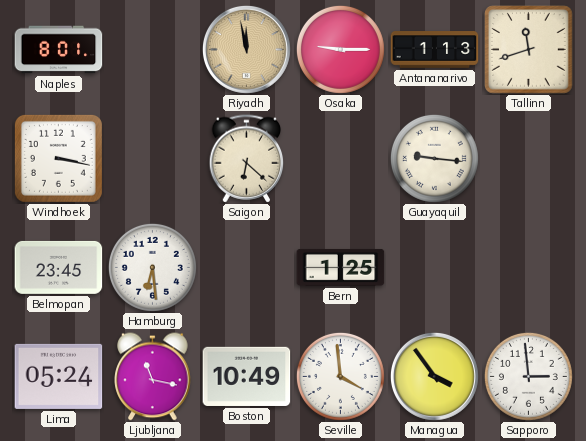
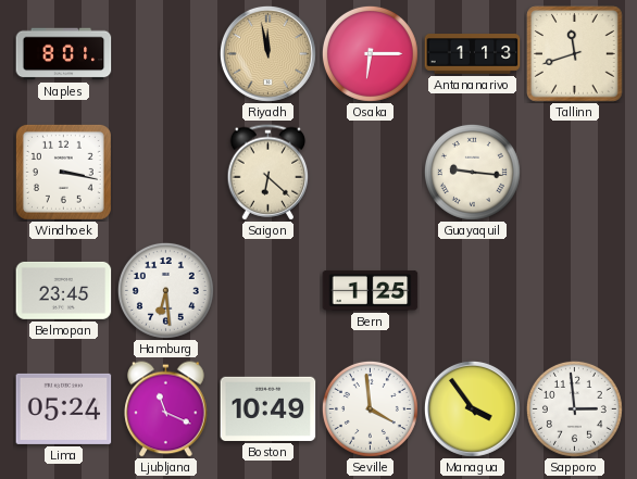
Osaka: 9:15 -> 6:15 (370, 53)
Ljubljana: 11:17 -> 11:19 (166, 409)
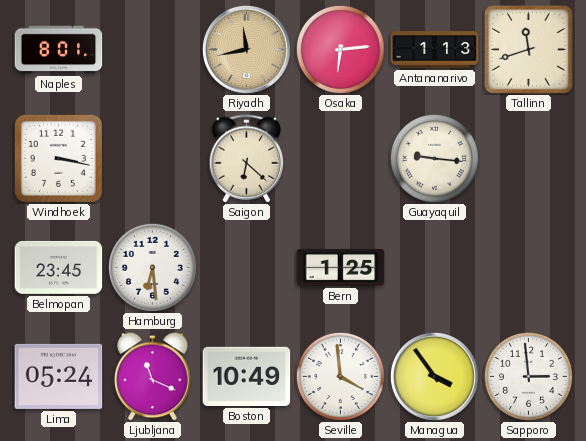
Riyadh: 11:58 -> 11:43 (246, 49)
Osaka: 6:15 -> 6:14 (340, 49)
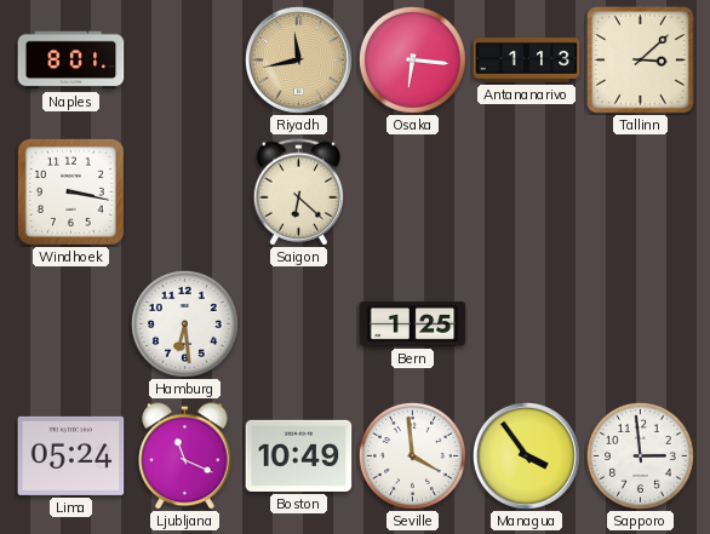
Osaka: 6:14 -> 6:16 (412, 59)
Tallinn: 11:42 -> 3:08 (641, 61)
Guayaquil: 9:16 -> none (434, 158)
Belmopan: 23:45 -> none (59, 267)
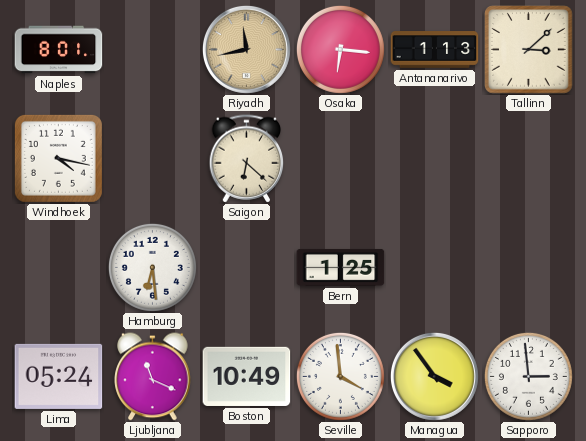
Windhoek: 3:17 -> 4:17 (58, 158)
